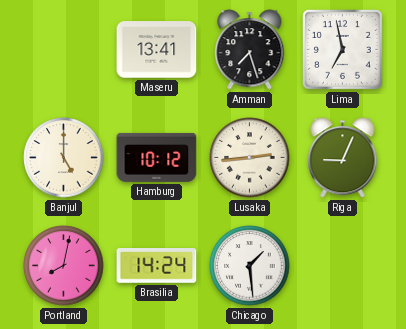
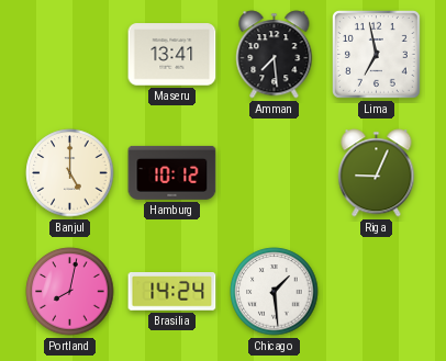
Amman: 7:27 -> 7:29 (275, 55)
Lusaka: 2:44 -> none (250, 158)
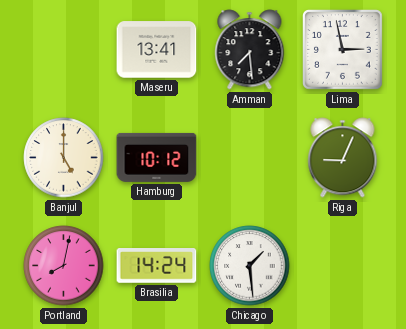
Lima: 6:58 -> 2:58 (343, 50)
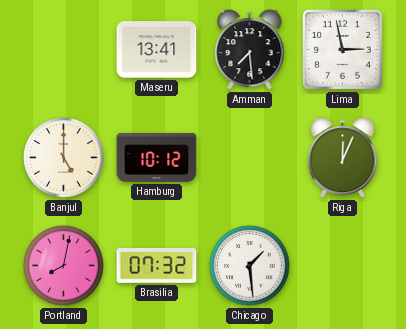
Riga: 9:04 -> 12:04 (343, 158)
Brasilia: 14:24 -> 07:32 (157, 266)
